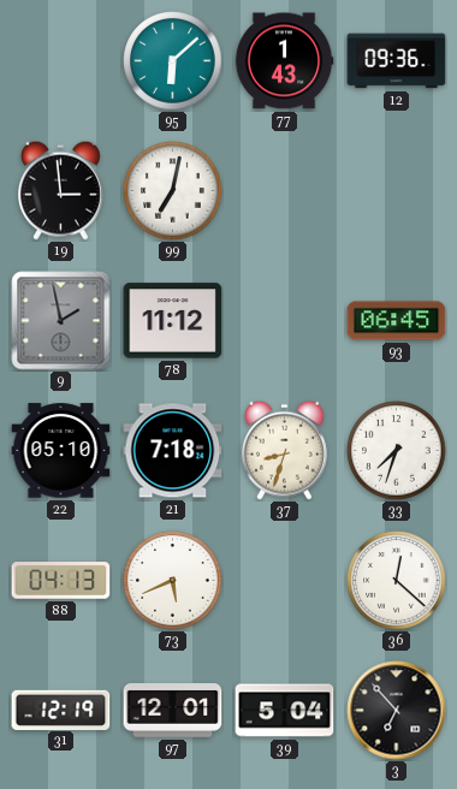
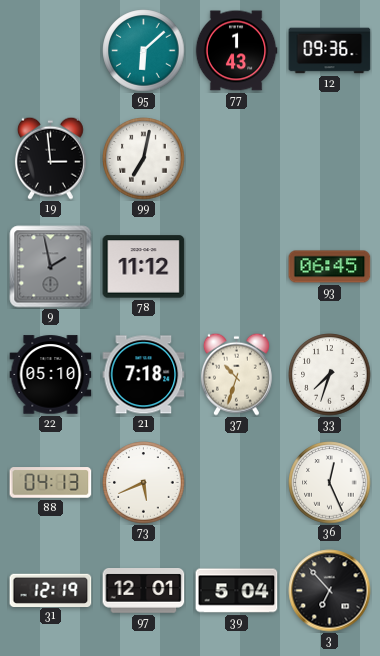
37: 8:33 -> 10:33 (236, 374)
36: 12:22 -> 12:26 (330, 483)
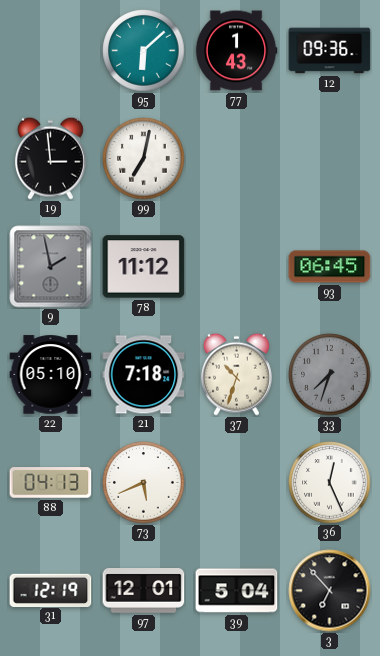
33 dial: white -> grey (330, 375)
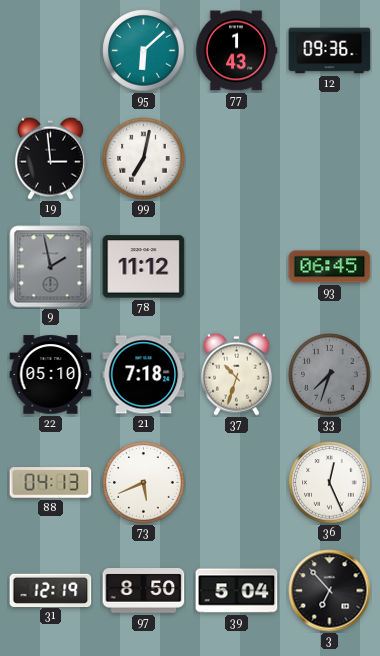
97: 12:01 -> 8:50 (144, 591)
